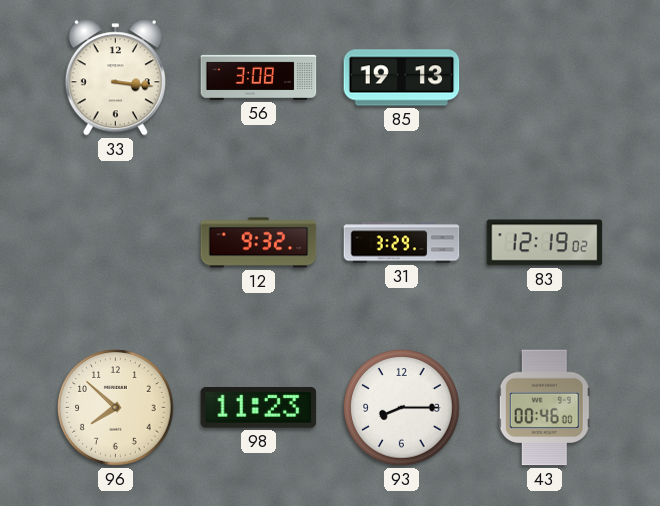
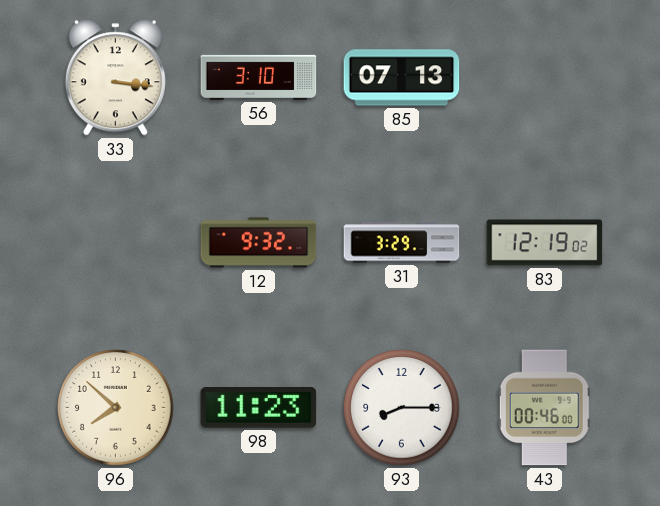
56: 3:08 -> 3:10 (259, 77)
85: 19:13 -> 07:13 (402, 78)
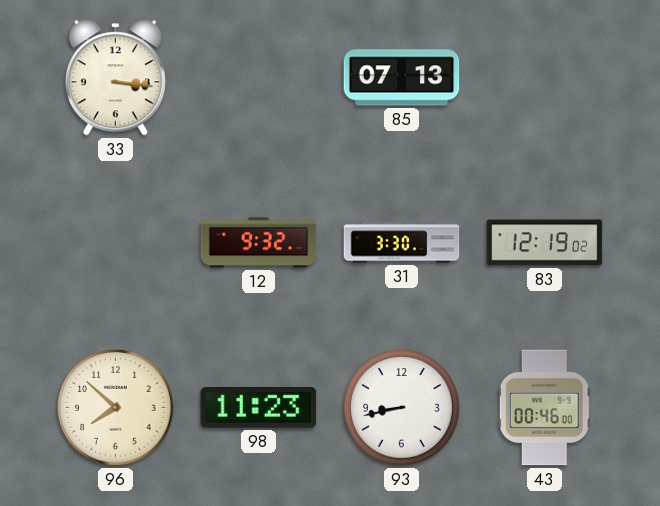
56: 3:10 -> none (259, 77)
31: 3:29 -> 3:30 (402, 243)
93: 8:15 -> 8:43 (402, 408)
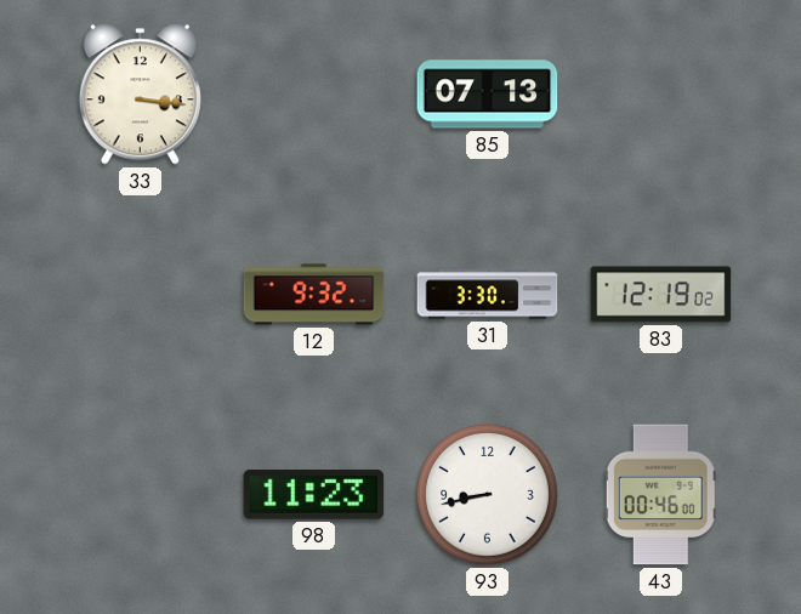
96: 7:52 -> none (116, 408)
